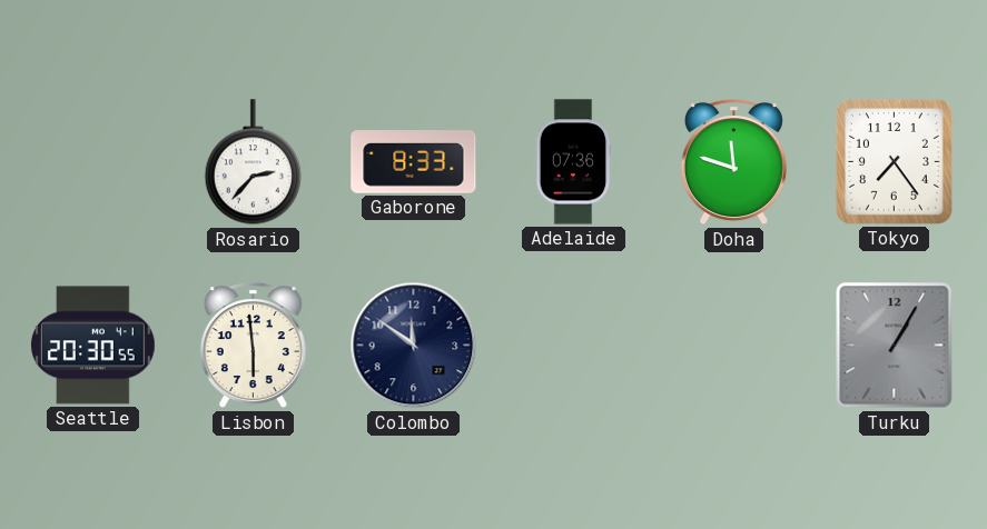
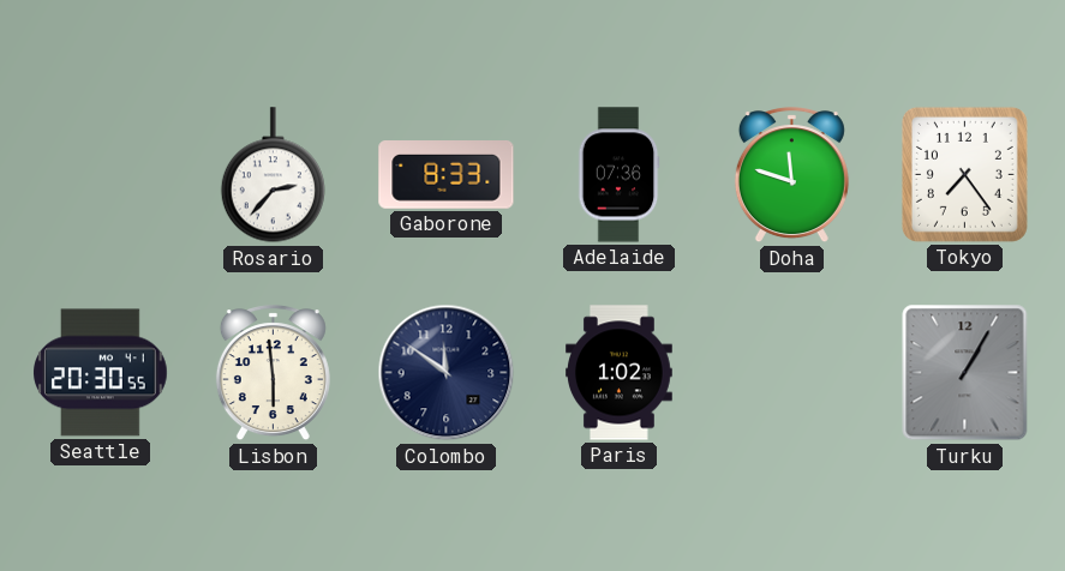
Paris: none -> 1:02 (620, 373)
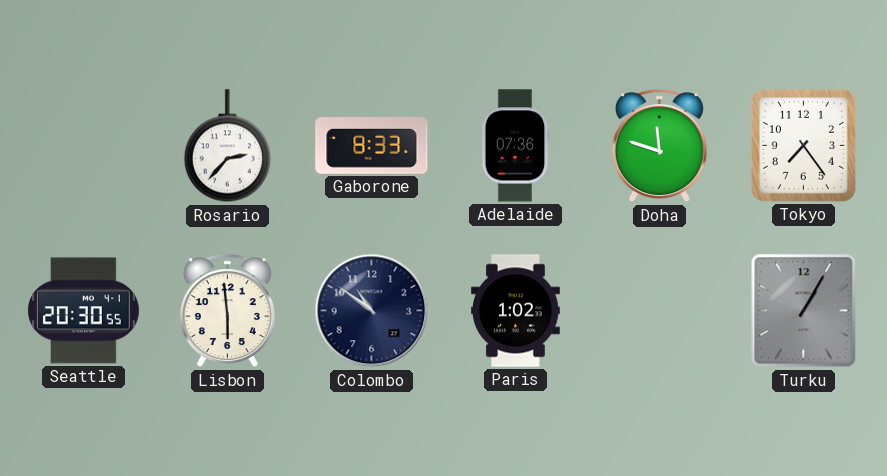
Colombo: 11:51 -> 10:51 (372, 311)
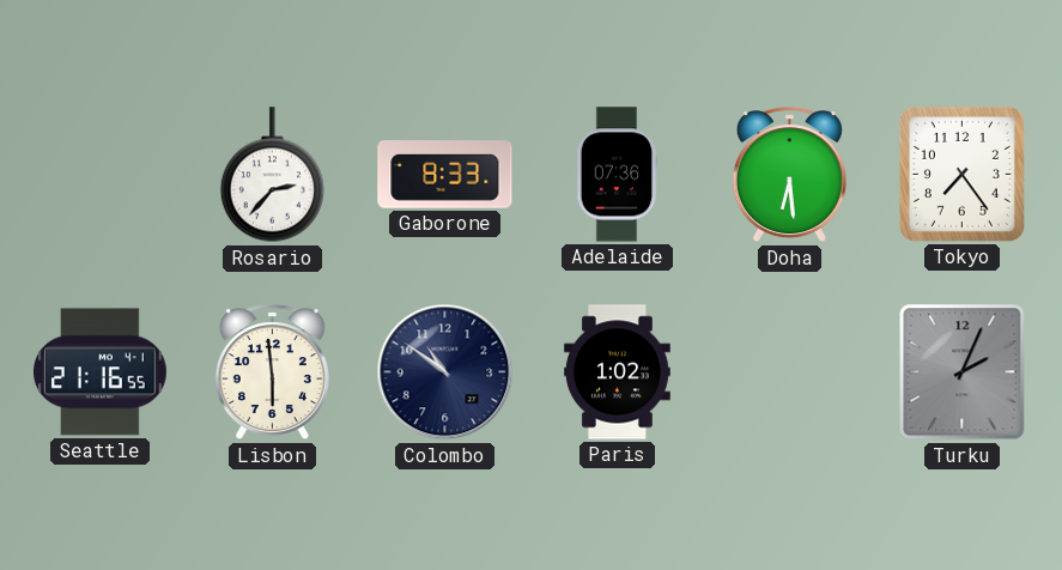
Doha: 11:48 -> 6:29 (789, 175)
Seattle: 20:30 -> 21:16 (101, 372)
Turku: 1:05 -> 2:04 (963, 372)
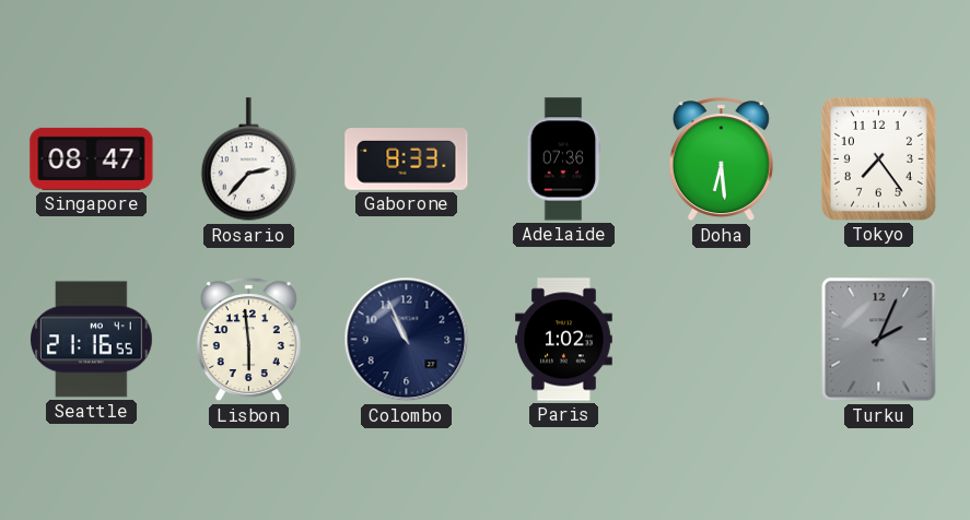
Singapore: none -> 08:47 (92, 158)
Colombo: 10:51 -> 10:56 (407, 340)
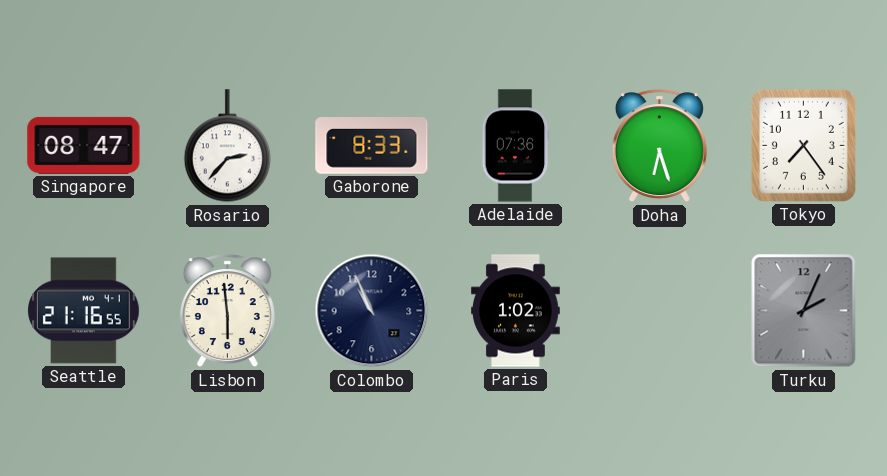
Doha: 6:29 -> 6:27 (659, 146)
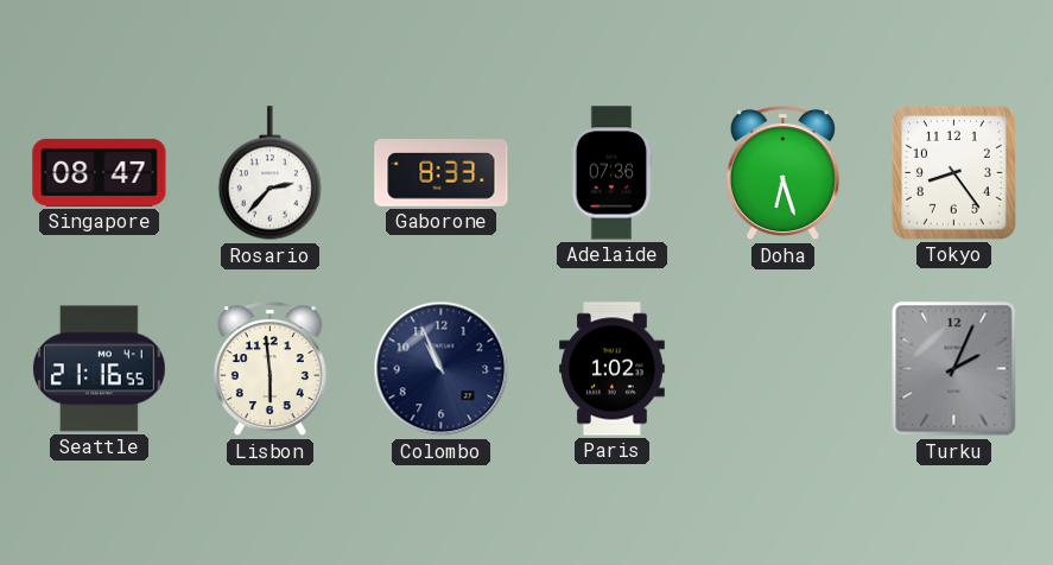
Tokyo: 7:24 -> 8:24 (953, 172)
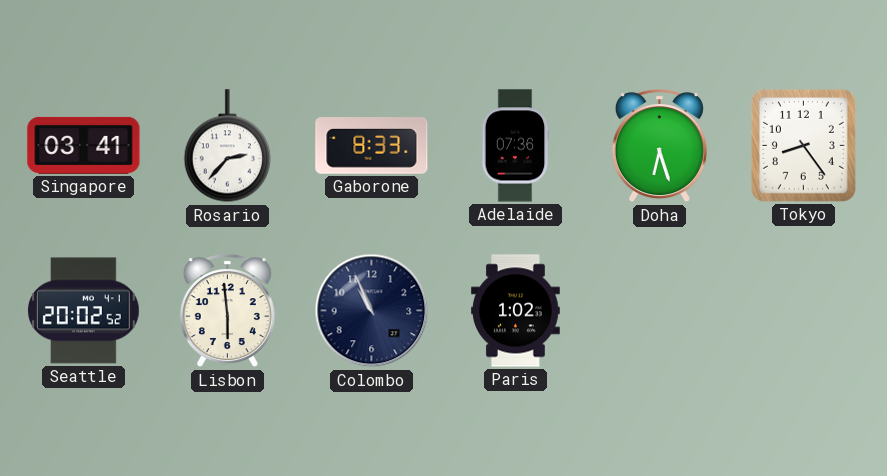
Singapore: 08:47 -> 03:41 (84, 145)
Seattle: 21:16 -> 20:02 (84, 311)
Turku: 2:04 -> none (954, 369)
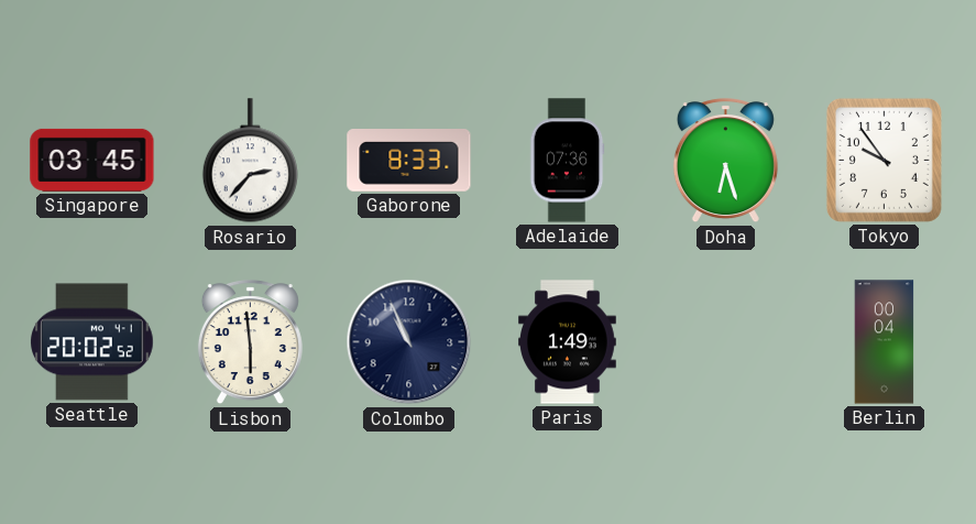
Singapore: 03:41 -> 03:45 (92, 160)
Tokyo: 8:24 -> 9:54 (884, 160)
Paris: 1:02 -> 1:49 (568, 342)
Berlin: none -> 00:04 (885, 342)
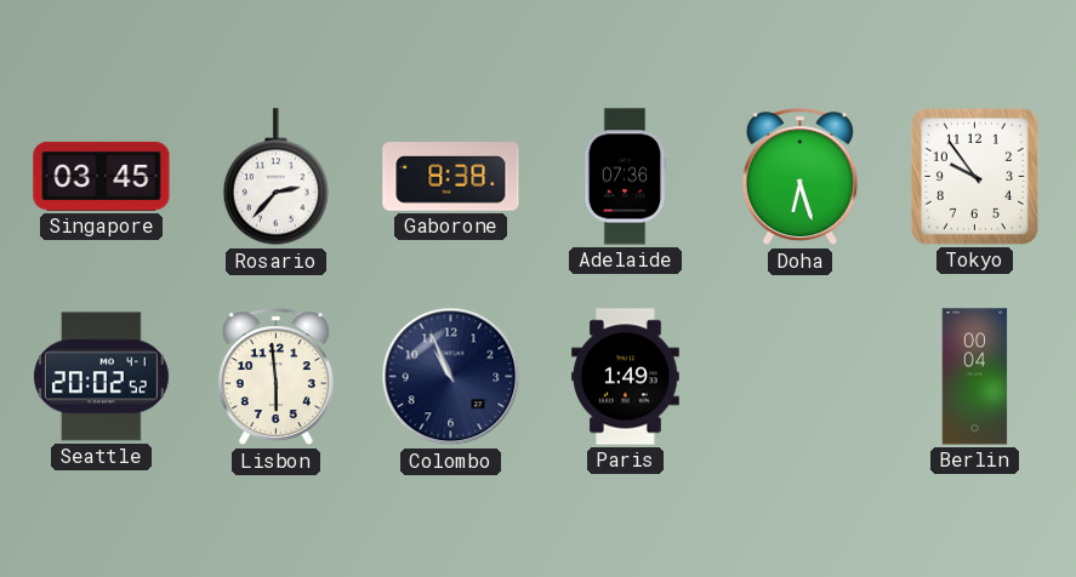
Gaborone: 8:33 -> 8:38 (451, 177)
